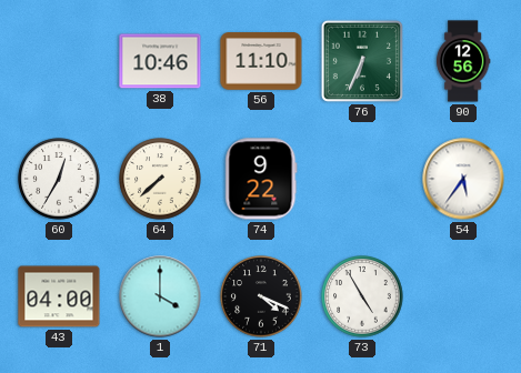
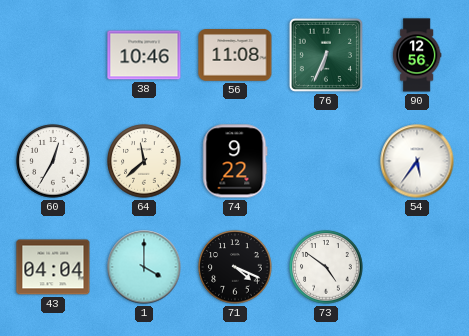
56: 11:10 -> 11:08 (235, 55)
64: 7:38 -> 11:38 (144, 161)
43: 04:00 -> 04:04 (53, 267)
73: 4:55 -> 4:51 (326, 267)
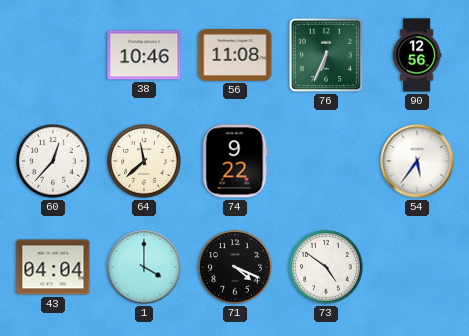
60: 12:35 -> 12:37 (53, 161)
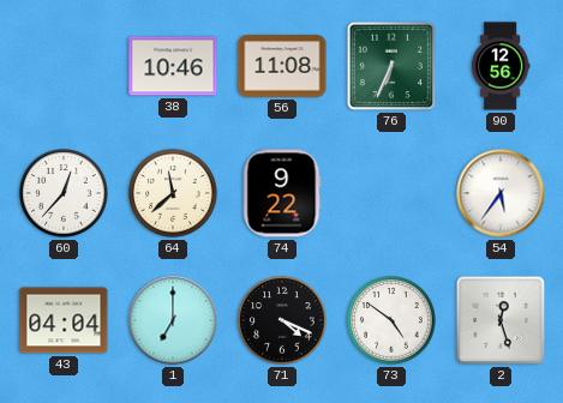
1: 4:00 -> 7:00 (173, 320)
2: none -> 12:27 (501, 320)
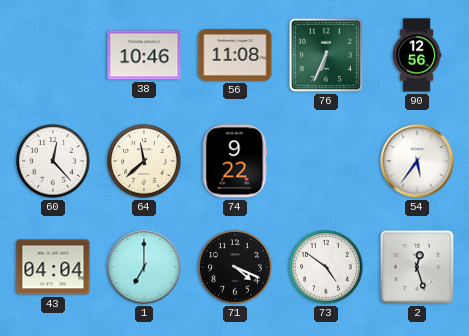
60: 12:37 -> 12:23 (53, 161)
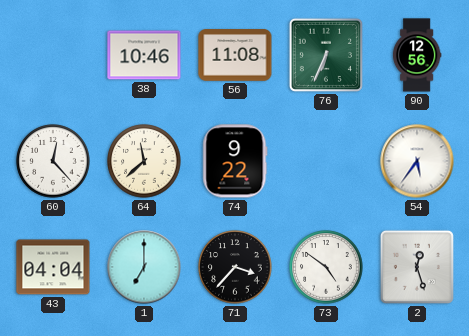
71: 4:19 -> 3:37 (235, 267)
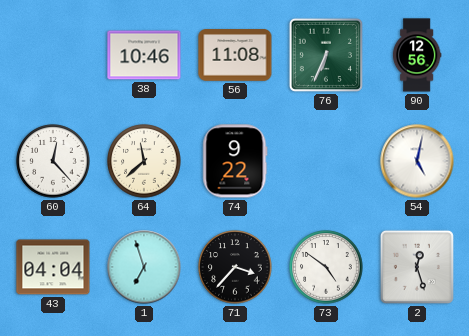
54: 5:36 -> 5:02 (417, 161)
1: 7:00 -> 6:57 (144, 267)
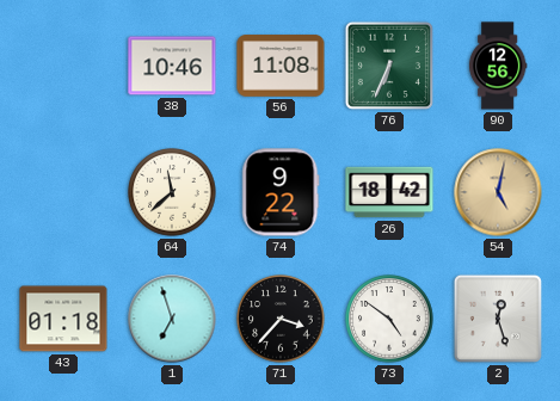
60: 12:23 -> none (53, 161)
26: none -> 18:42 (389, 192)
54 dial: white -> champagne (498, 192)
43: 04:04 -> 01:18 (63, 319)
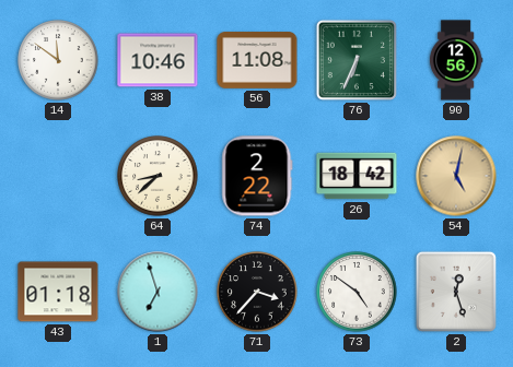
14: none -> 11:51 (58, 60)
64: 11:38 -> 8:38 (158, 176)
74: 9:22 -> 2:22 (257, 176)
